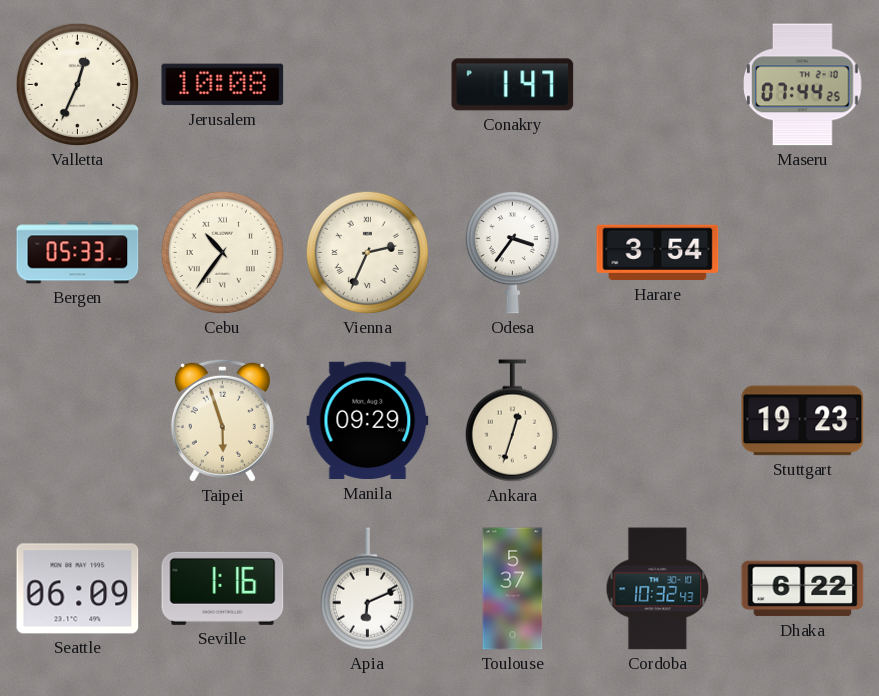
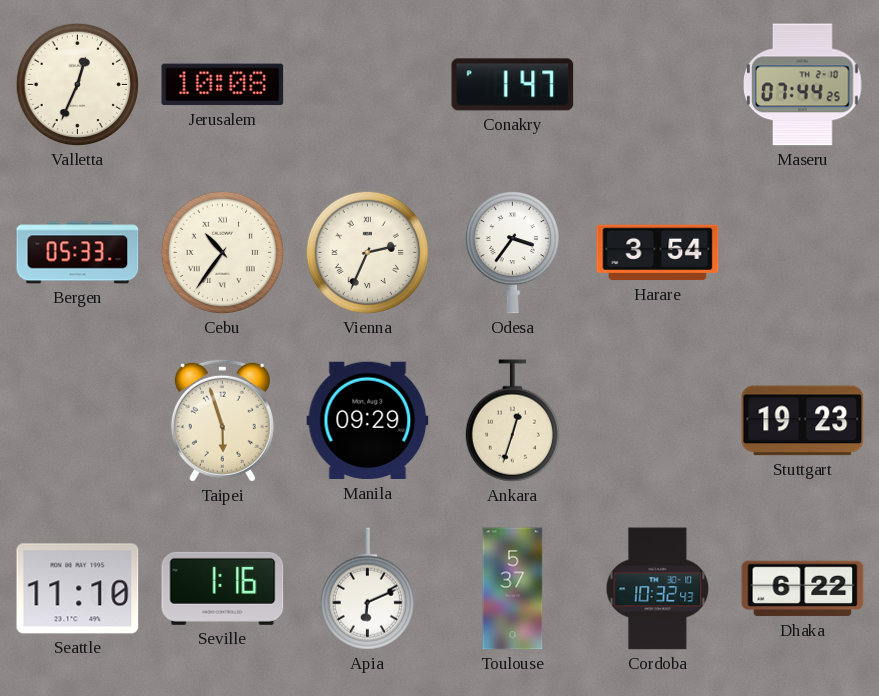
Seattle: 06:09 -> 11:10 (78, 589)
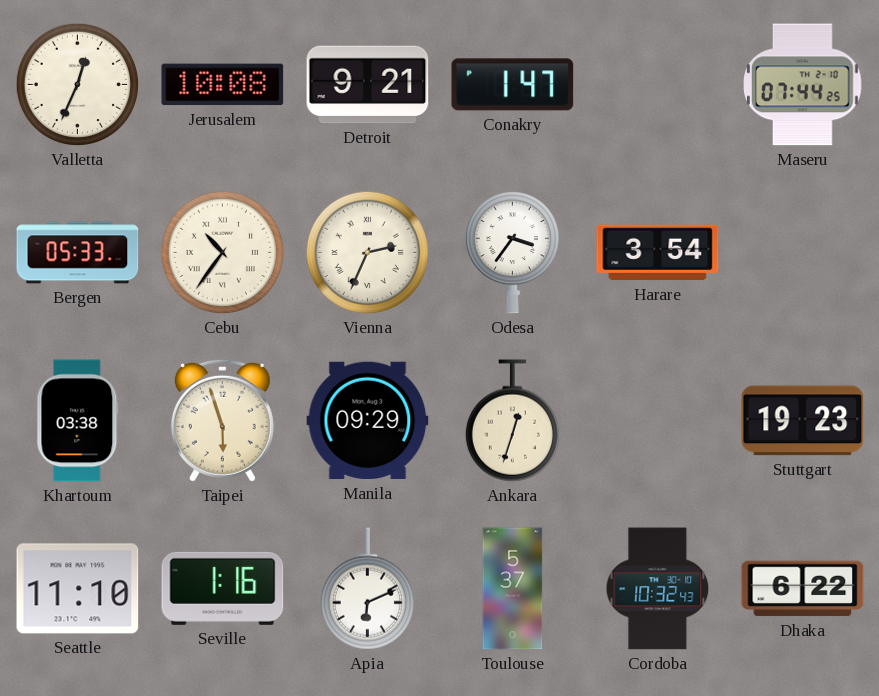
Detroit: none -> 9:21 (368, 85)
Khartoum: none -> 03:38 (78, 421)
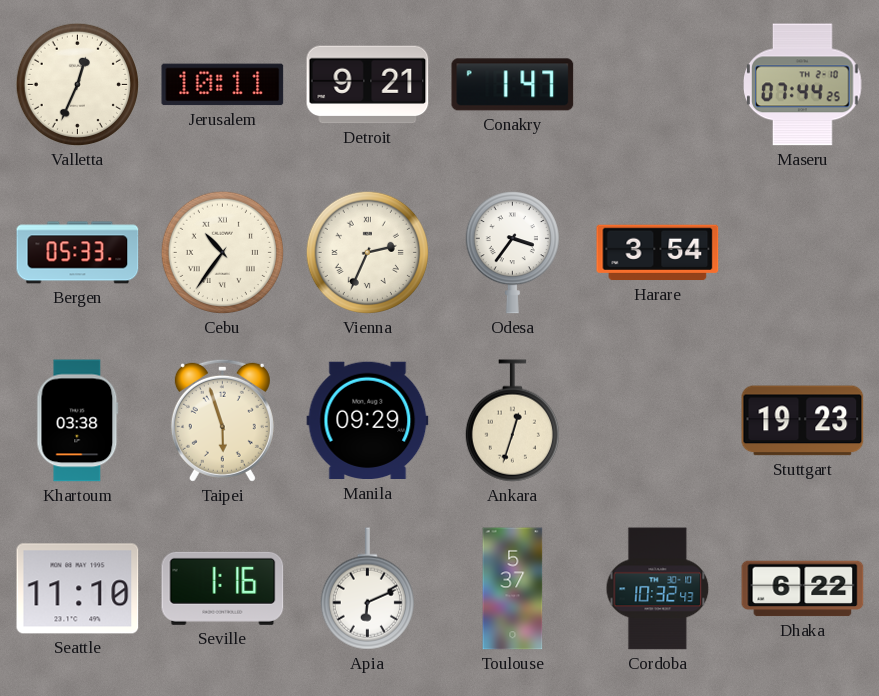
Jerusalem: 10:08 -> 10:11 (223, 85)
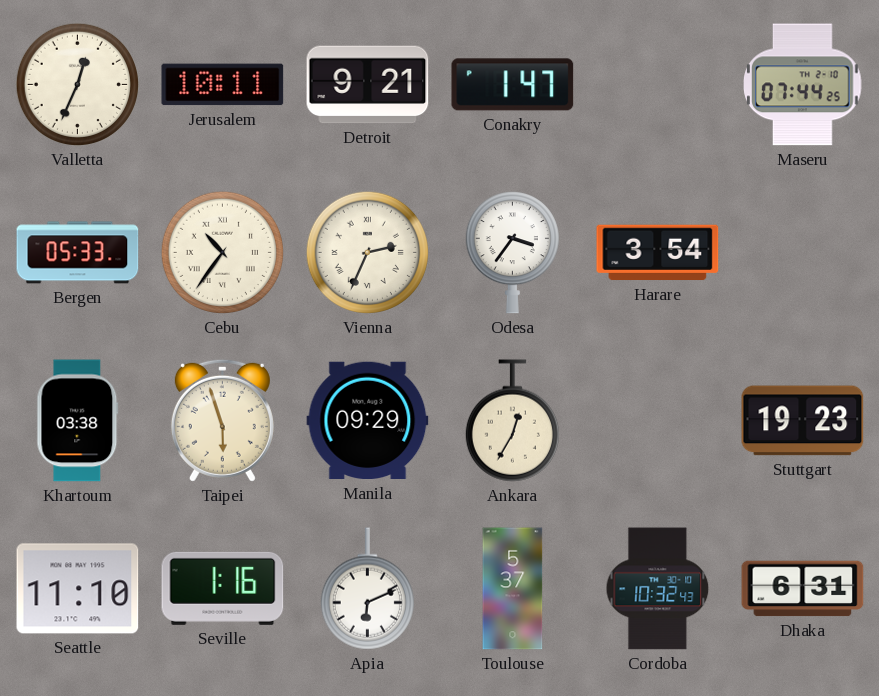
Ankara: 12:33 -> 12:35 (512, 421)
Dhaka: 6:22 -> 6:31 (803, 589)
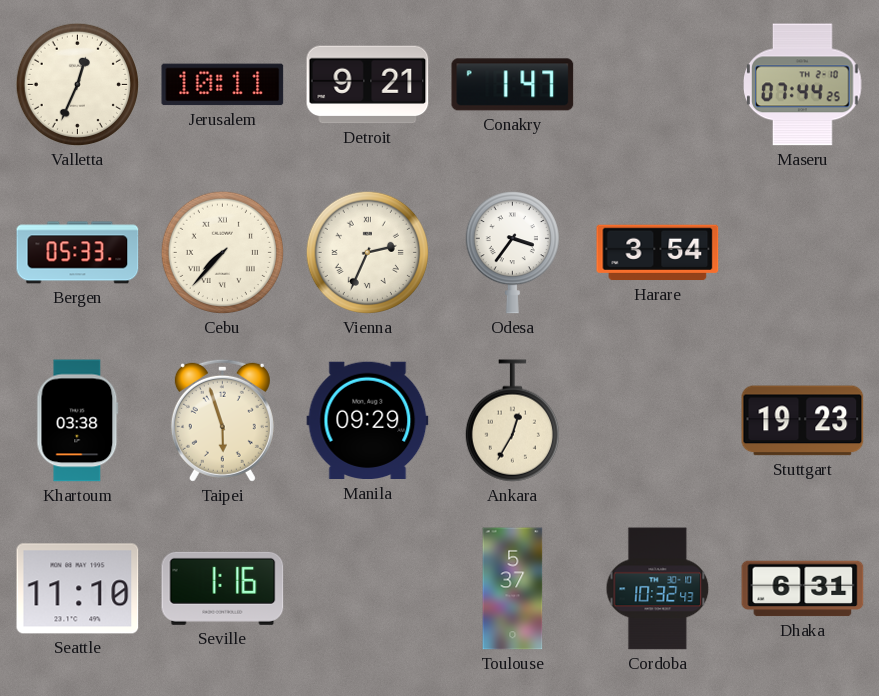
Cebu: 10:36 -> 7:37 (222, 252)
Apia: 6:11 -> none (367, 589)
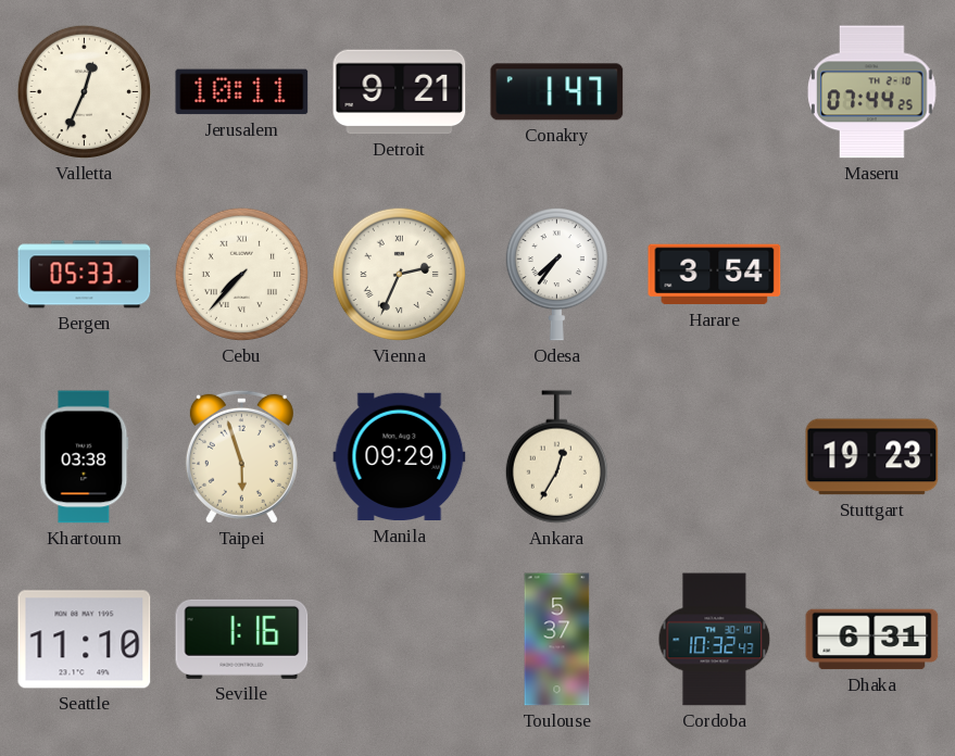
Odesa: 3:36 -> 7:36 (556, 274)
